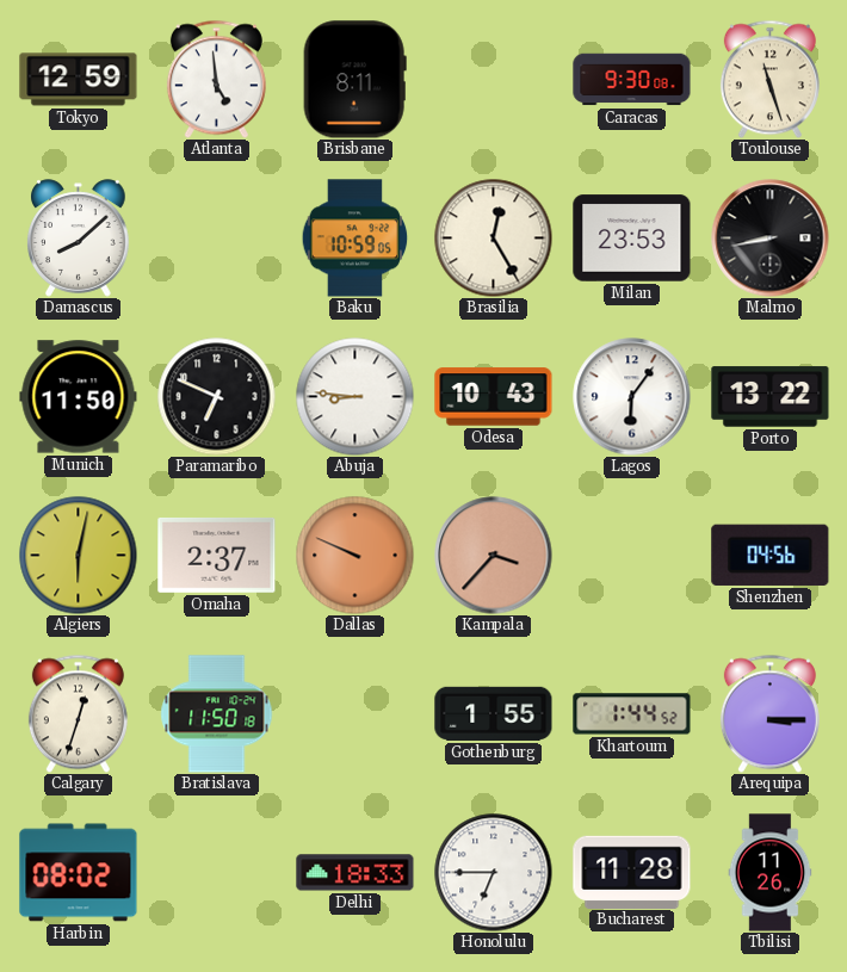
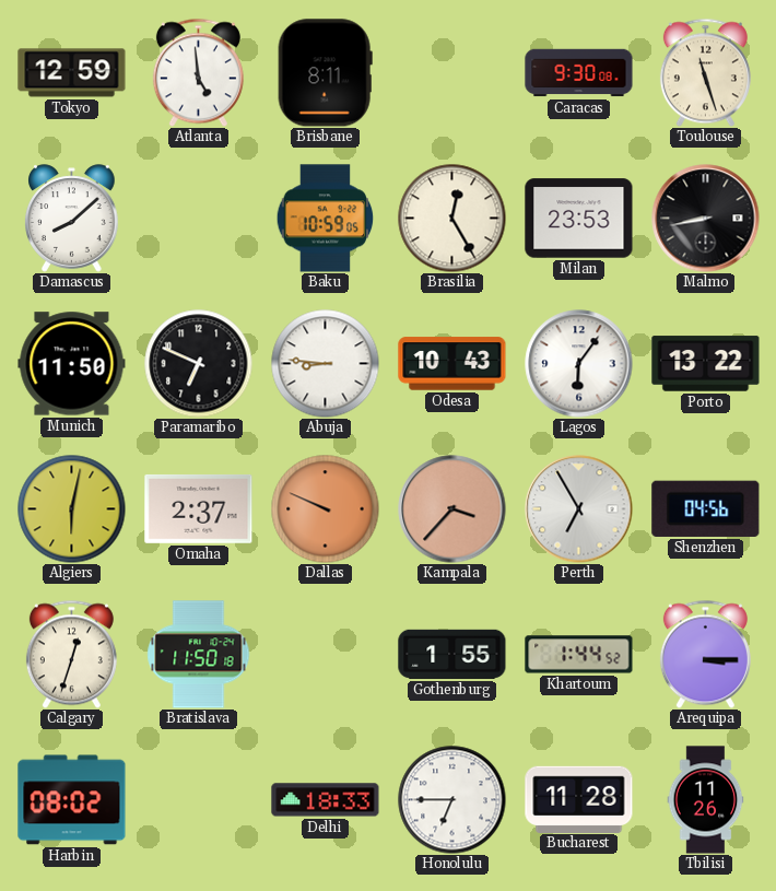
Perth: none -> 6:55 (579, 509)
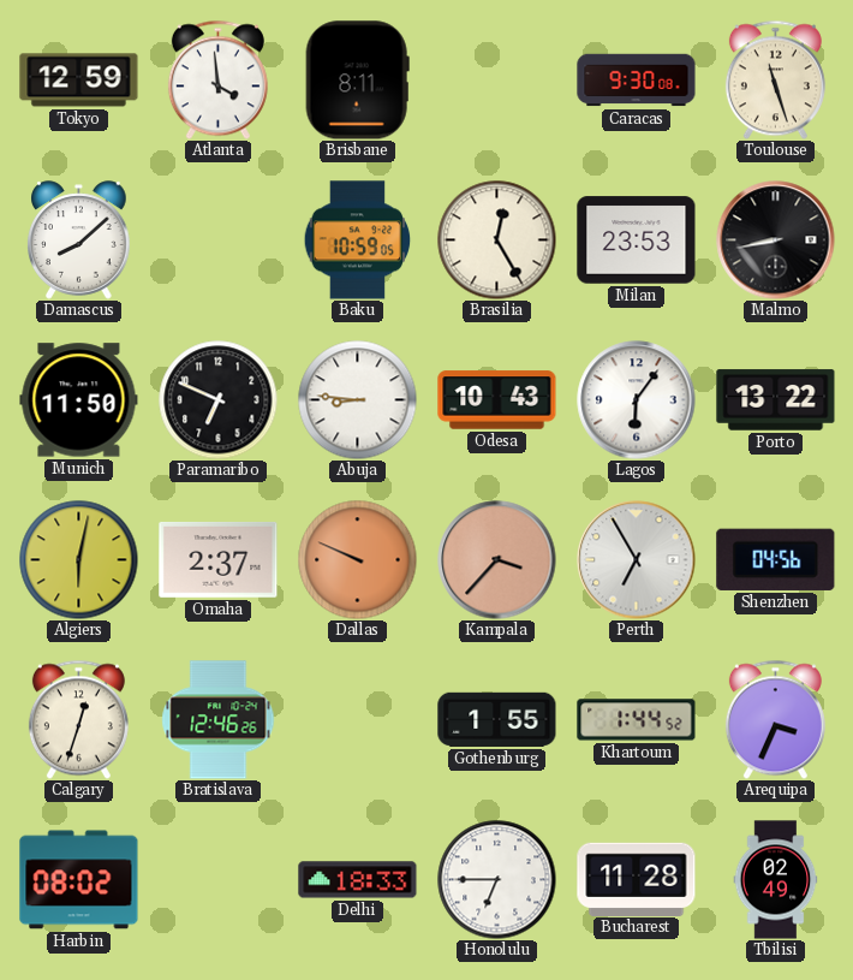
Atlanta: 4:59 -> 3:59 (217, 79)
Bratislava: 11:50 -> 12:46 (219, 720)
Arequipa: 3:15 -> 3:34 (775, 719)
Tbilisi: 11:26 -> 02:49 (776, 880)
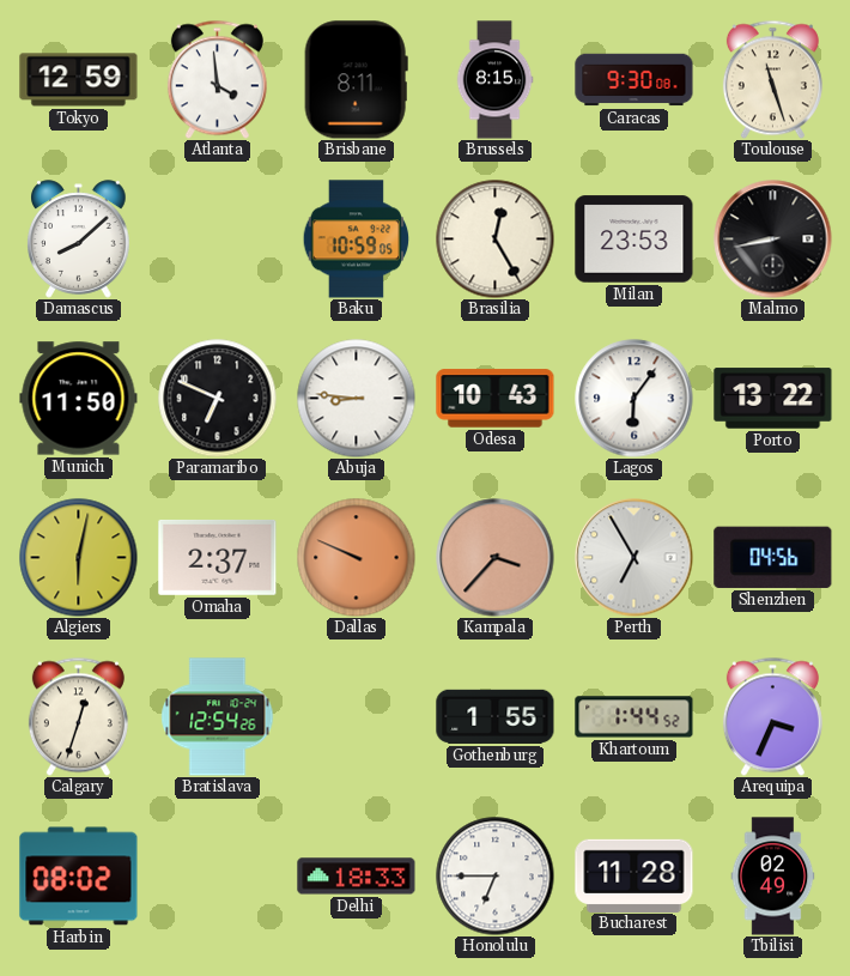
Brussels: none -> 8:15 (494, 80)
Bratislava: 12:46 -> 12:54 (218, 717)
